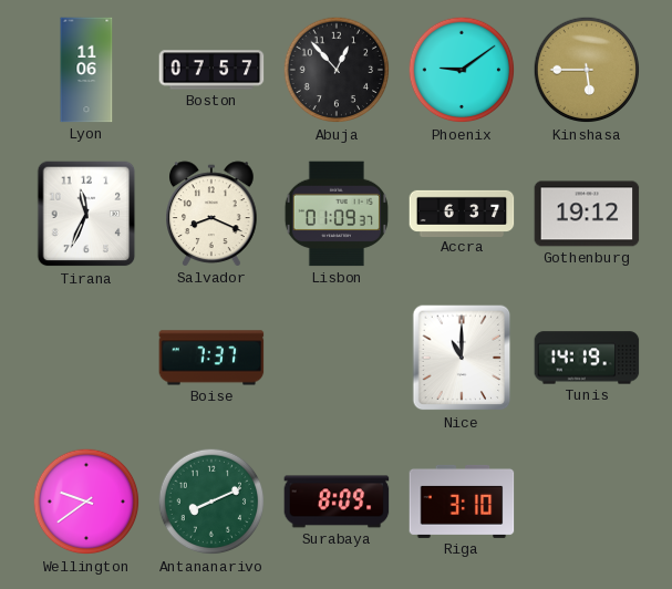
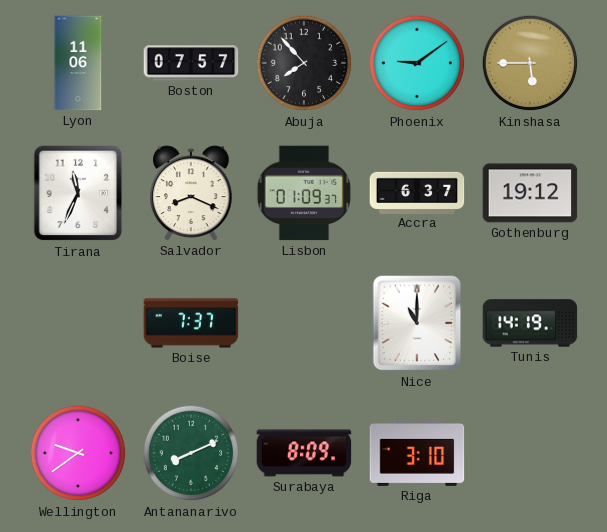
Abuja: 12:53 -> 7:53 (304, 63)
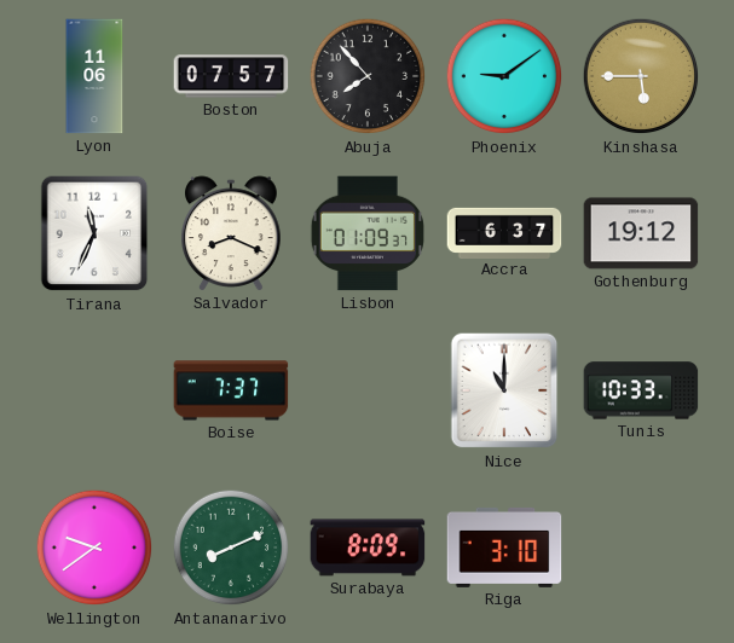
Tunis: 14:19 -> 10:33 (641, 390)
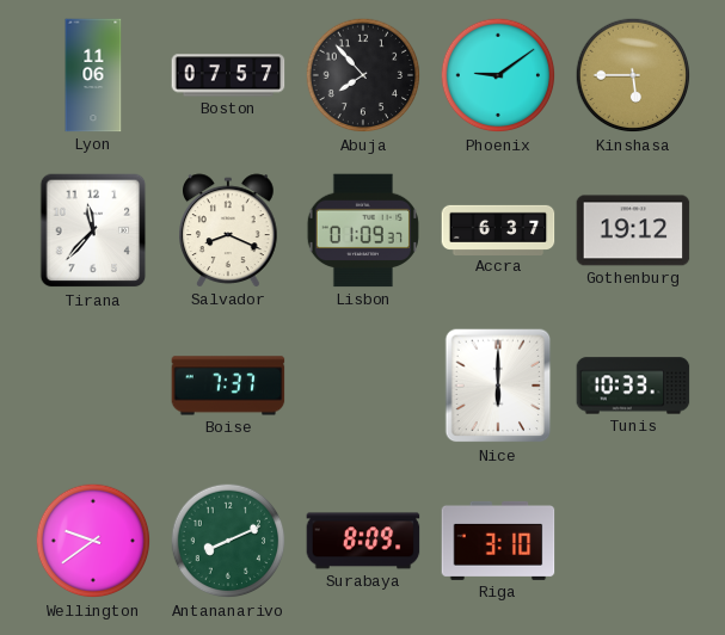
Tirana: 11:34 -> 11:37 (93, 230)
Nice: 11:00 -> 6:00 (498, 386)
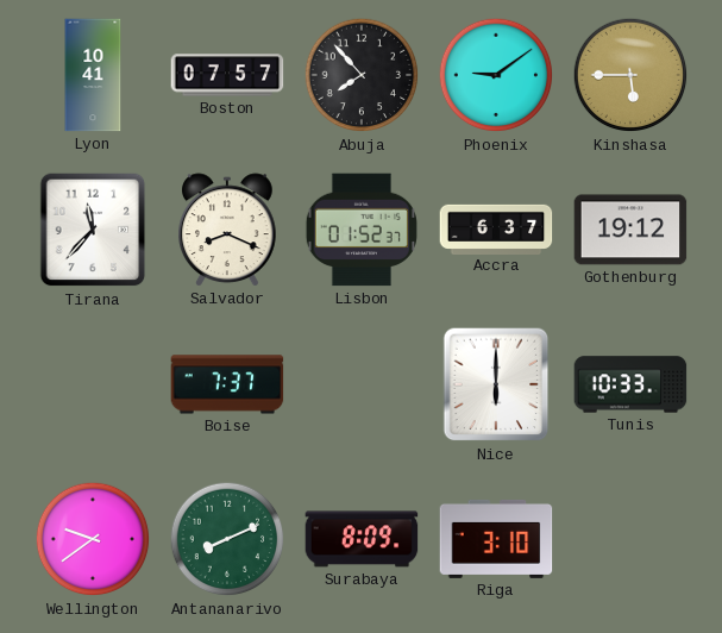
Lyon: 11:06 -> 10:41 (93, 75)
Lisbon: 01:09 -> 01:52 (362, 230)
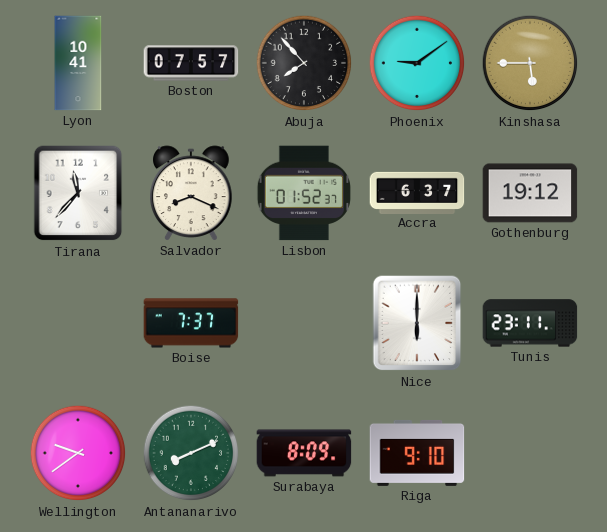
Tunis: 10:33 -> 23:11 (530, 323)
Riga: 3:10 -> 9:10 (417, 453)
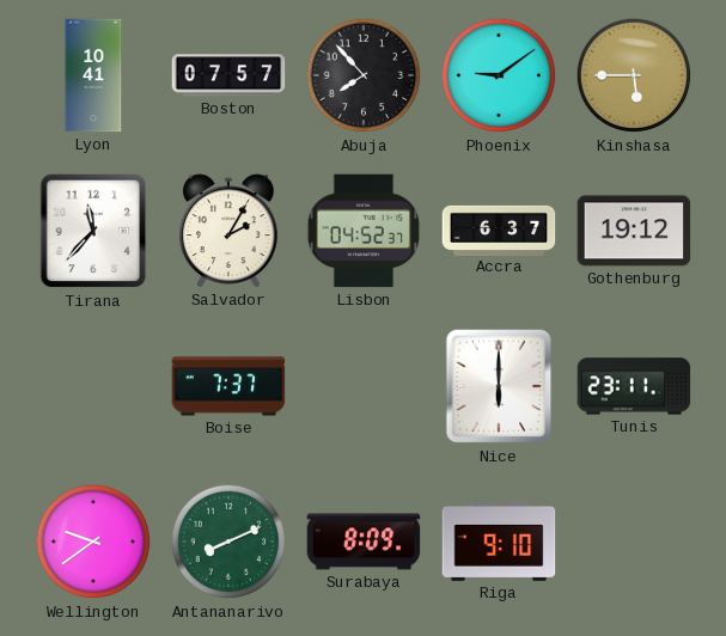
Salvador: 8:19 -> 2:05 (230, 231)
Lisbon: 01:52 -> 04:52 (364, 231)
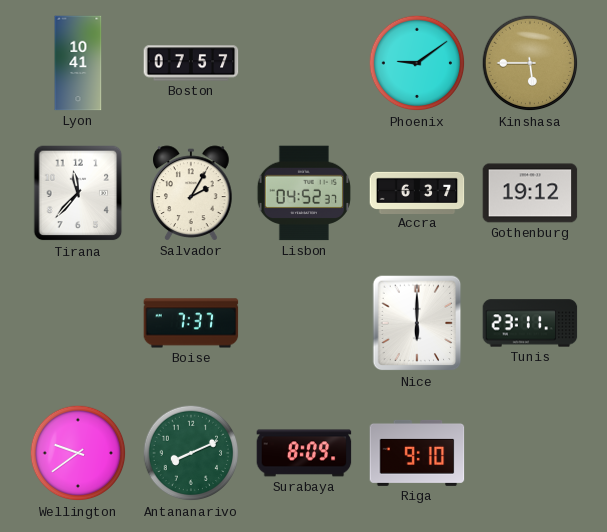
Abuja: 7:53 -> none (364, 75)
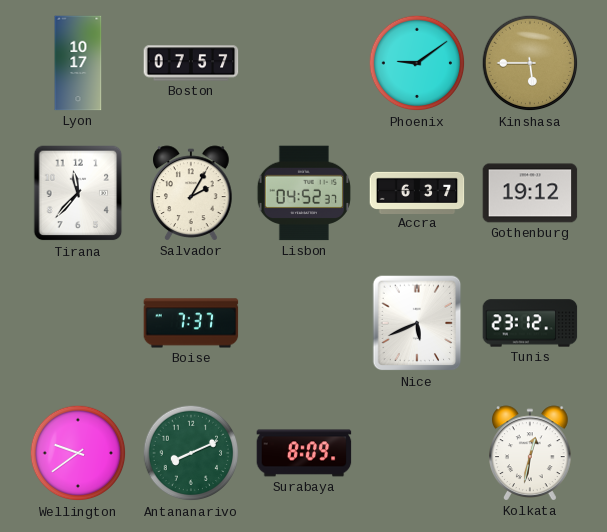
Lyon: 10:41 -> 10:17 (78, 63)
Nice: 6:00 -> 5:41 (417, 323)
Tunis: 23:11 -> 23:12 (530, 323)
Riga: 9:10 -> none (417, 453)
Kolkata: none -> 12:32 (531, 453)
